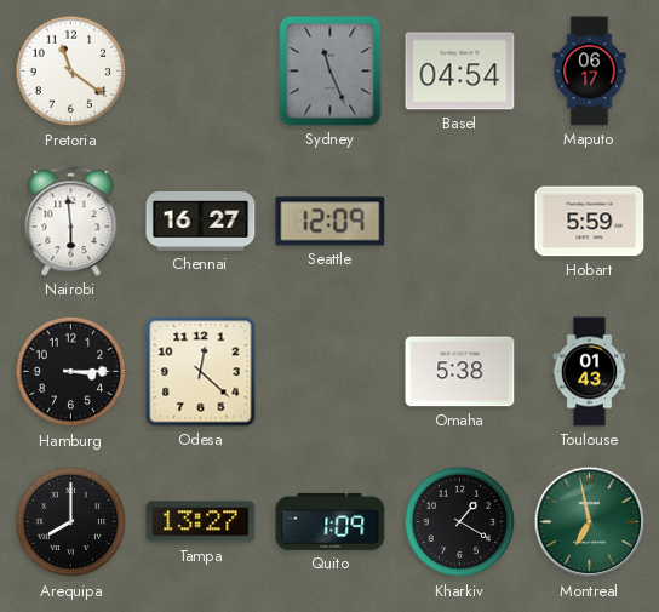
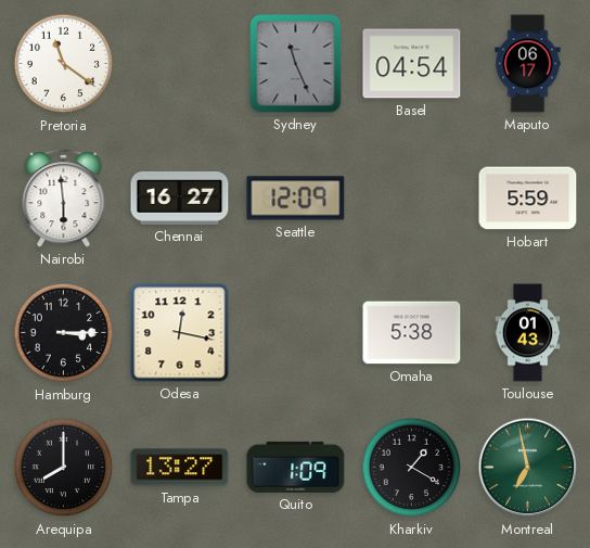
Odesa: 12:22 -> 12:17 (180, 333)
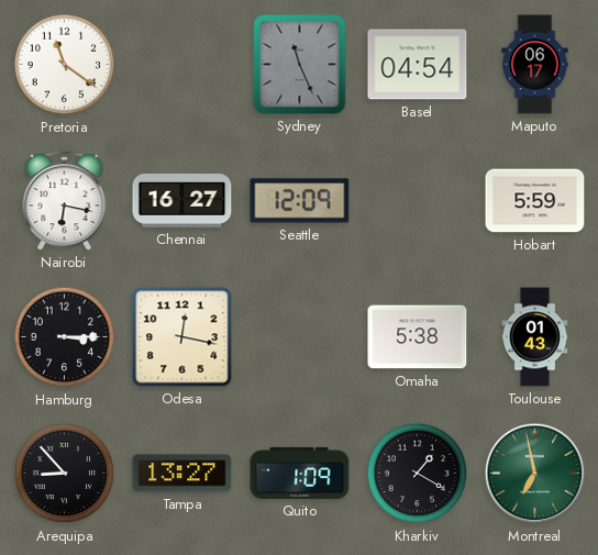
Nairobi: 5:59 -> 6:17 (65, 201)
Arequipa: 8:00 -> 8:53 (65, 474)
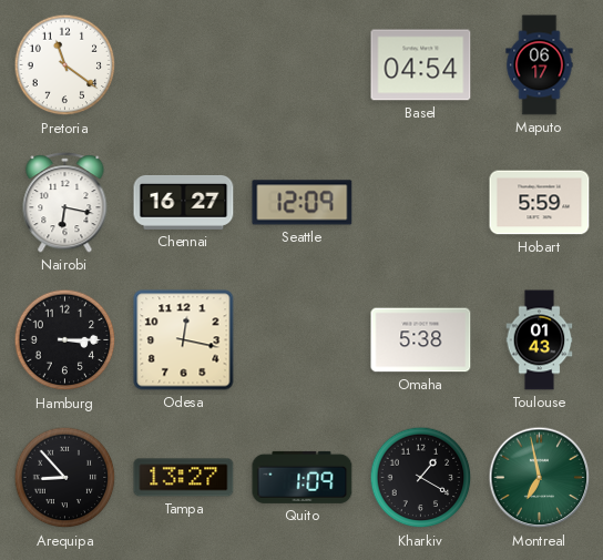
Sydney: 11:26 -> none (300, 65)
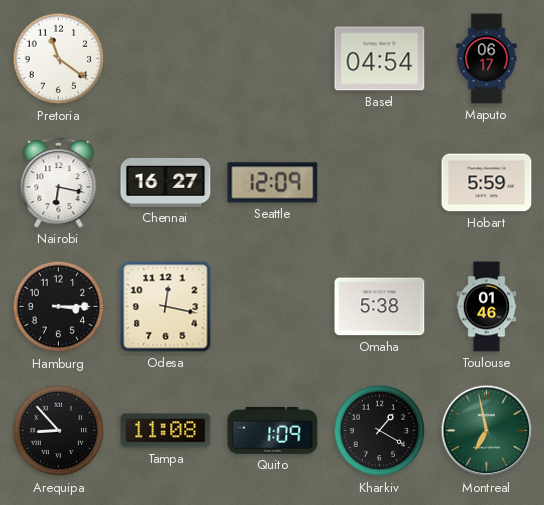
Toulouse: 01:43 -> 01:46 (487, 307)
Tampa: 13:27 -> 11:08 (166, 431)
